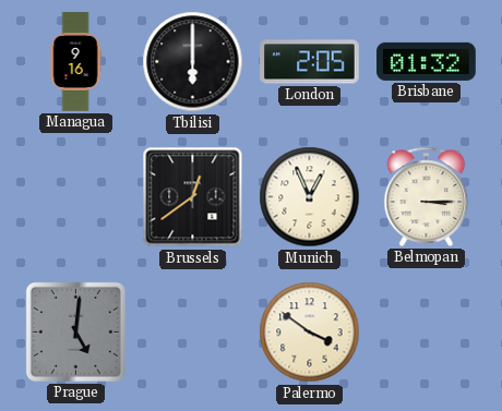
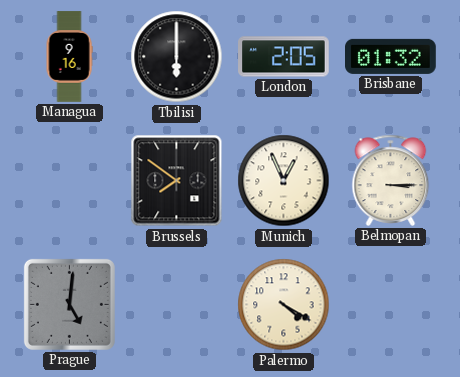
Brussels: 12:39 -> 7:51 (177, 181)
Palermo: 3:51 -> 4:20 (284, 305)
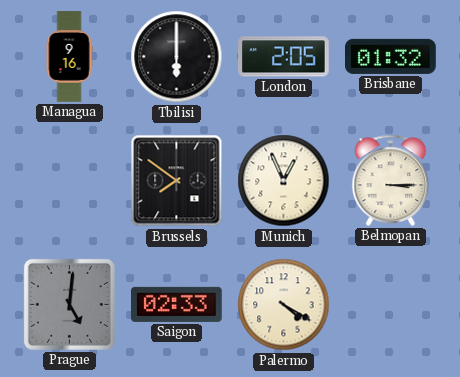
Saigon: none -> 02:33 (177, 304)
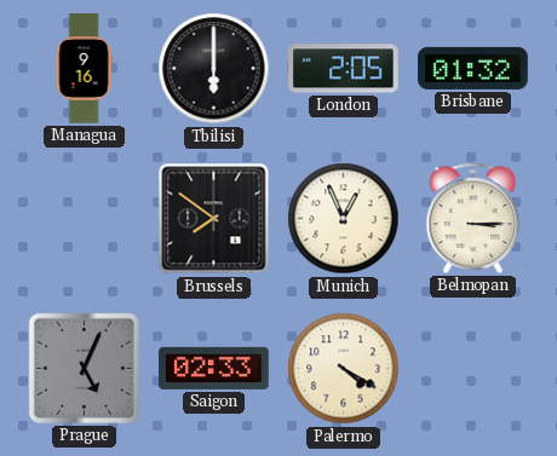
Prague: 5:01 -> 5:04 (84, 368)
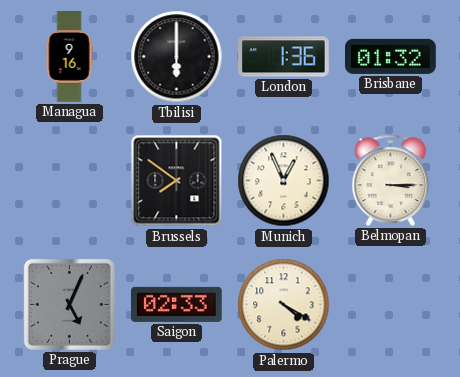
London: 2:05 -> 1:36 (284, 57)
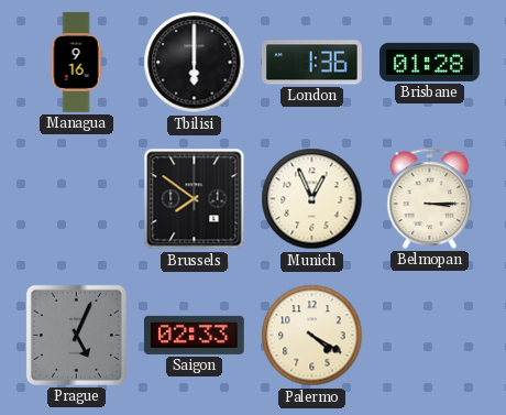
Brisbane: 01:32 -> 01:28 (430, 62)
